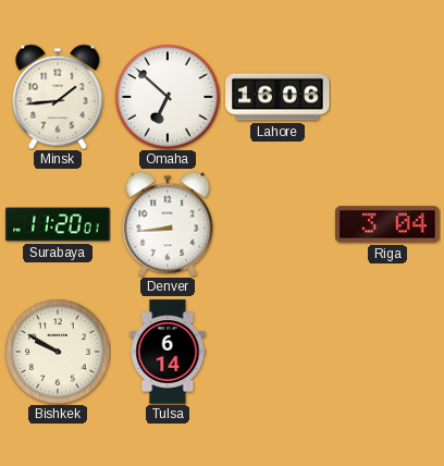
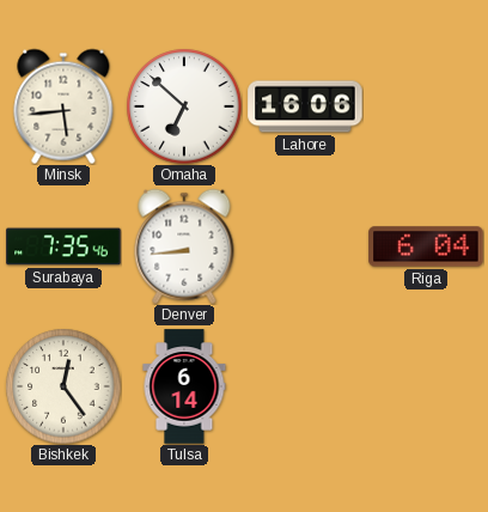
Minsk: 1:44 -> 5:44 (63, 106)
Surabaya: 11:20 -> 7:35 (63, 246)
Riga: 3:04 -> 6:04 (426, 246)
Bishkek: 9:50 -> 12:24 (63, 386)
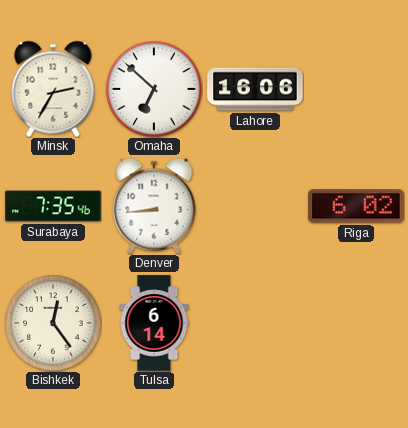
Minsk: 5:44 -> 2:35 (53, 89)
Riga: 6:04 -> 6:02 (356, 206)
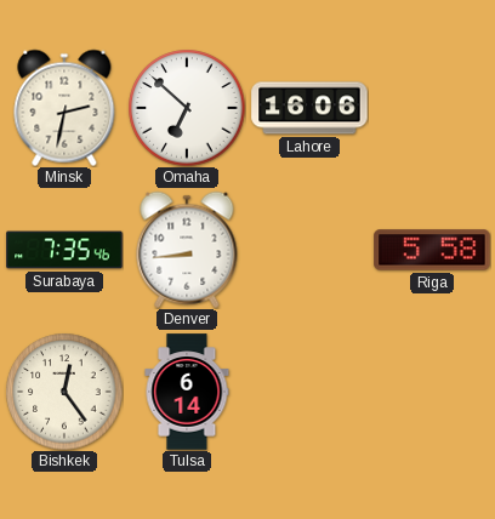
Minsk: 2:35 -> 2:32 (64, 108)
Riga: 6:02 -> 5:58 (432, 250)
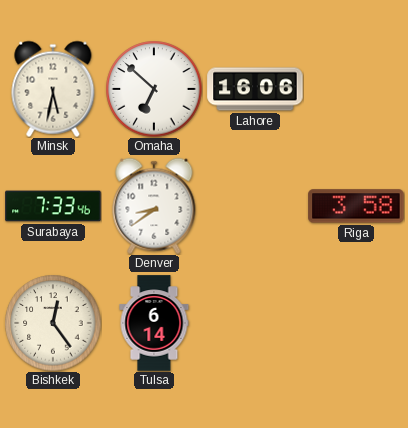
Minsk: 2:32 -> 5:32 (53, 89)
Surabaya: 7:35 -> 7:33 (53, 206)
Denver: 8:44 -> 8:39 (154, 206)
Riga: 5:58 -> 3:58 (356, 206)
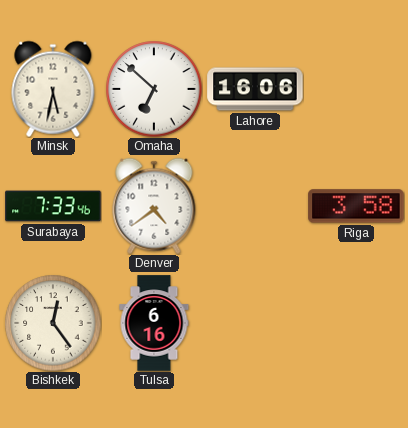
Denver: 8:39 -> 4:39 (154, 206)
Tulsa: 6:14 -> 6:16 (154, 323)
